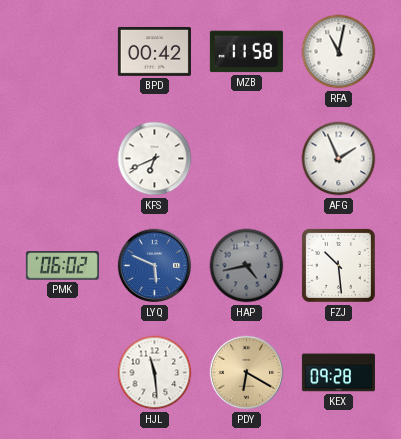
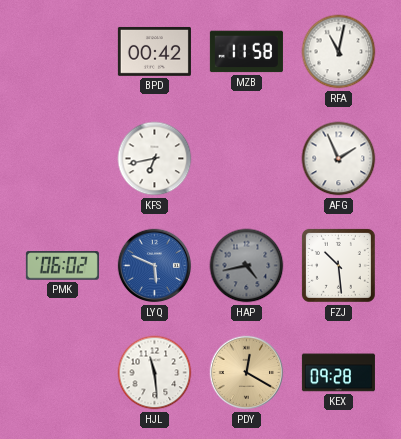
KFS: 6:41 -> 6:43 (155, 159)
PDY: 6:20 -> 12:20 (247, 373)
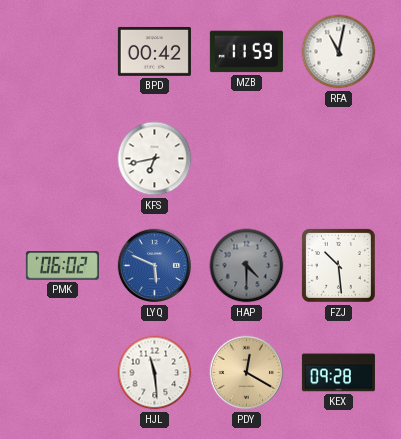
MZB: 11:58 -> 11:59 (246, 52)
AFG: 1:56 -> none (339, 159)
HAP: 4:43 -> 4:30 (247, 266)
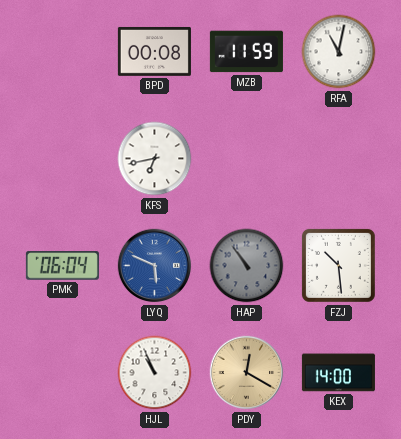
BPD: 00:42 -> 00:08 (154, 51)
PMK: 06:02 -> 06:04 (62, 266)
HAP: 4:30 -> 10:54 (247, 266)
HJL: 11:29 -> 10:56 (155, 373)
KEX: 09:28 -> 14:00 (338, 373)
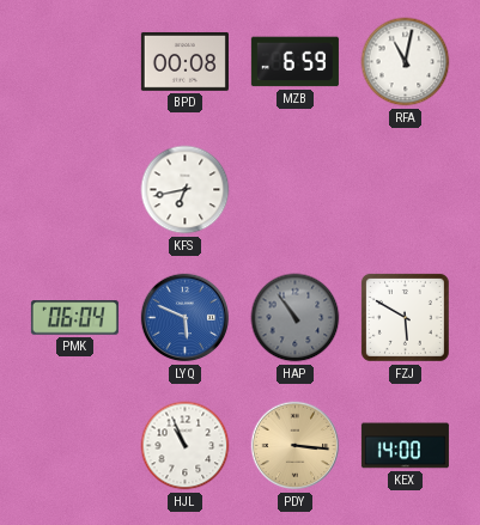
MZB: 11:59 -> 6:59 (294, 62)
FZJ: 10:29 -> 5:50 (405, 317)
PDY: 12:20 -> 3:16 (296, 446)
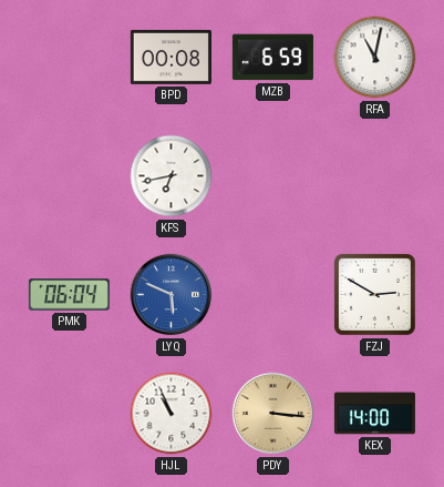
HAP: 10:54 -> none (296, 318)
FZJ: 5:50 -> 2:50 (374, 294)
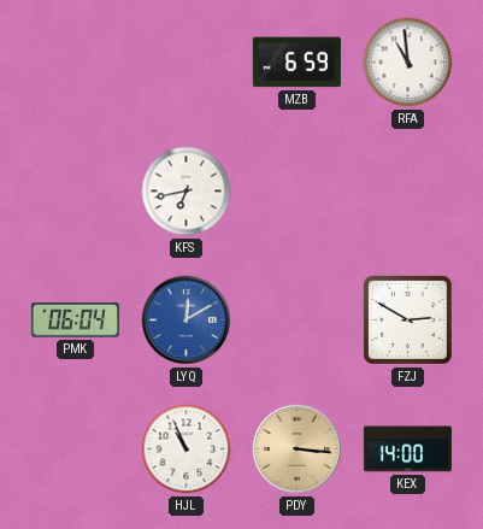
BPD: 00:08 -> none (171, 57)
RFA: 11:02 -> 10:59 (408, 63)
LYQ: 5:49 -> 12:10 (187, 321)
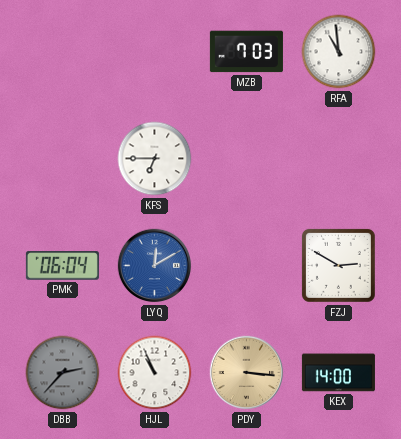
MZB: 6:59 -> 7:03 (246, 52)
KFS: 6:43 -> 6:45 (155, 159)
DBB: none -> 2:37 (63, 373)
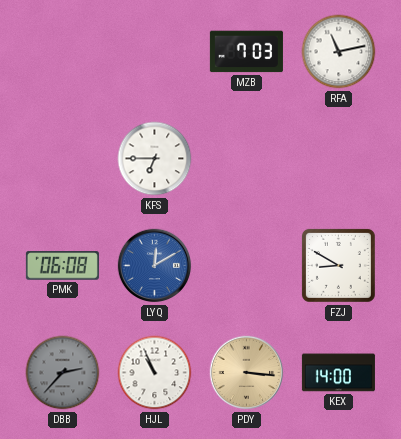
RFA: 10:59 -> 11:13 (339, 52)
PMK: 06:04 -> 06:08 (62, 266)
FZJ: 2:50 -> 8:50 (338, 265)
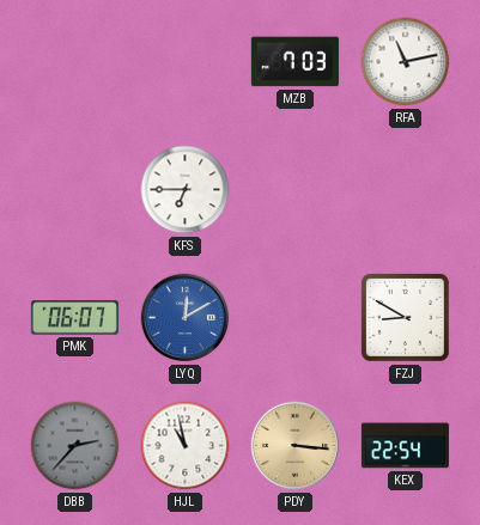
PMK: 06:08 -> 06:07 (74, 318)
HJL: 10:56 -> 10:58 (186, 446)
KEX: 14:00 -> 22:54 (405, 446)
